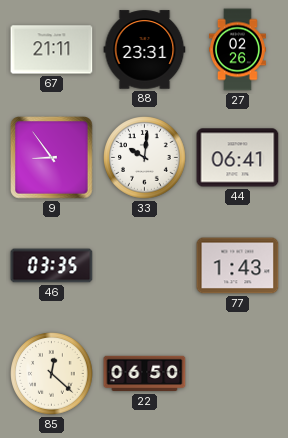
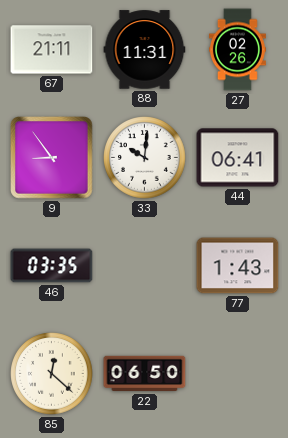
88: 23:31 -> 11:31 (145, 50)
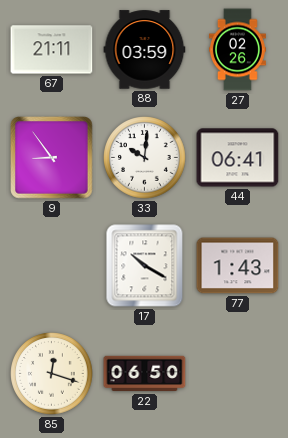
88: 11:31 -> 03:59 (145, 50)
46: 03:35 -> none (52, 266)
17: none -> 10:20 (145, 266)
85: 12:22 -> 12:18 (52, 374)
